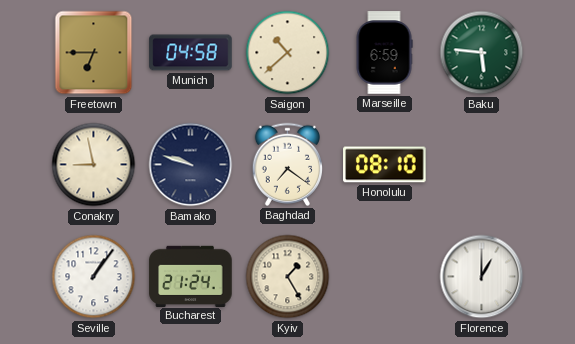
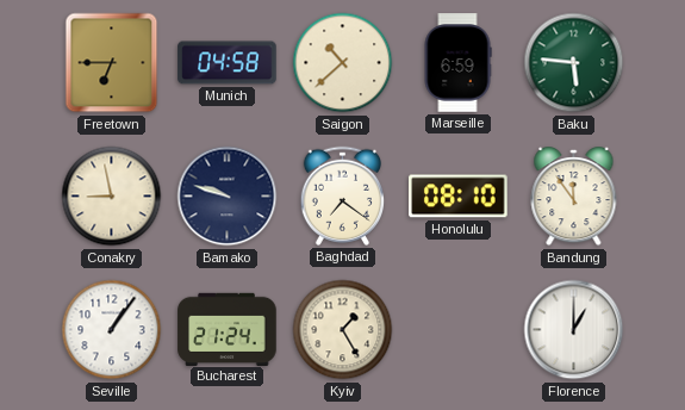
Bandung: none -> 11:54 (574, 197)
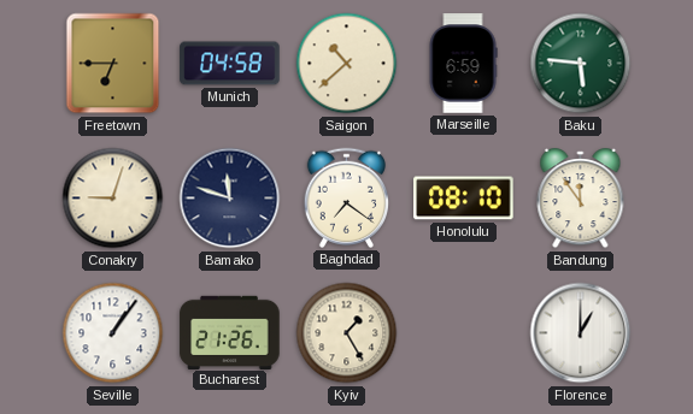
Conakry: 8:58 -> 9:03 (113, 199)
Bamako: 9:48 -> 11:48 (230, 199)
Bucharest: 21:24 -> 21:26 (230, 332)
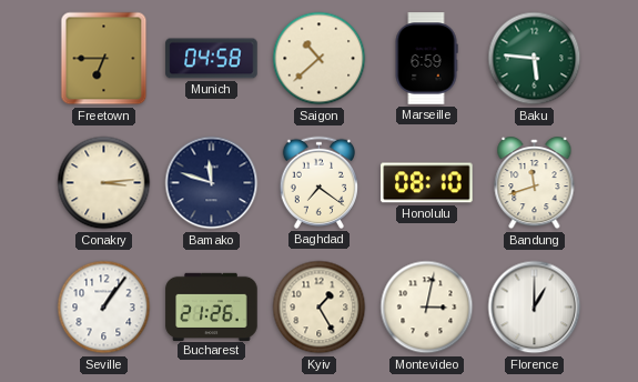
Conakry: 9:03 -> 3:14 (104, 183)
Bandung: 11:54 -> 11:42 (535, 183)
Montevideo: none -> 3:02 (427, 308)
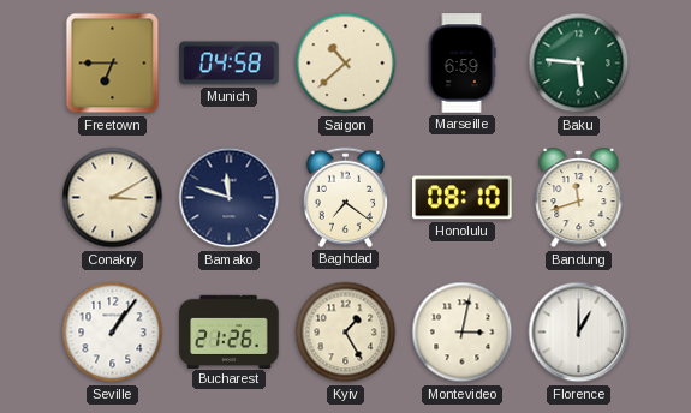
Conakry: 3:14 -> 3:10 (113, 198)
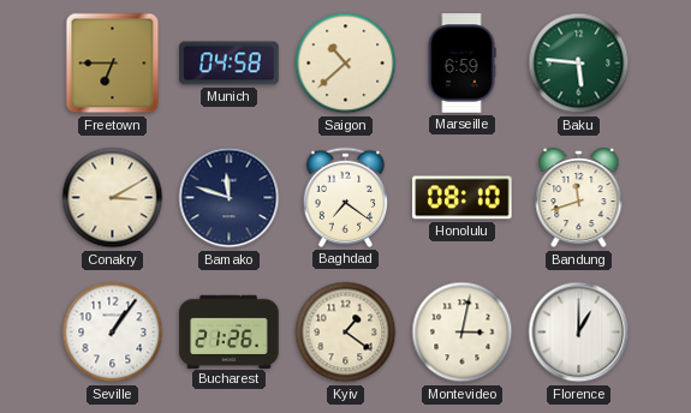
Kyiv: 1:25 -> 1:21 (346, 333)
